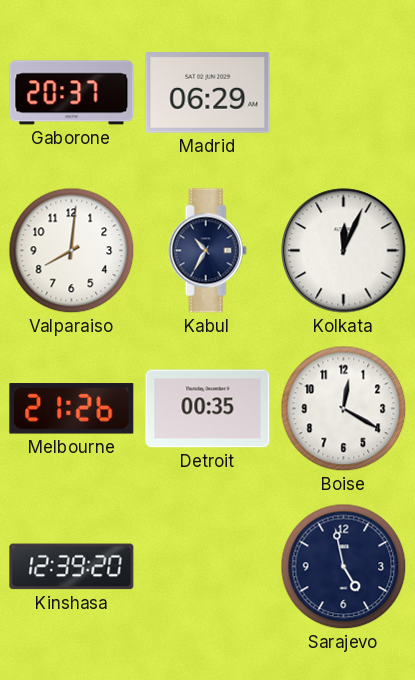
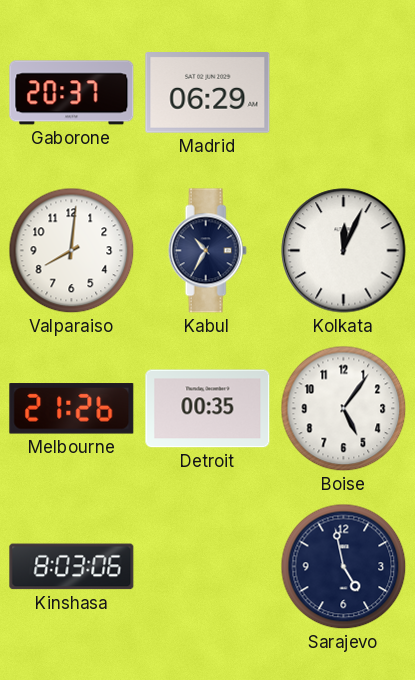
Boise: 12:20 -> 5:06 (344, 409)
Kinshasa: 12:39 -> 8:03 (72, 567)
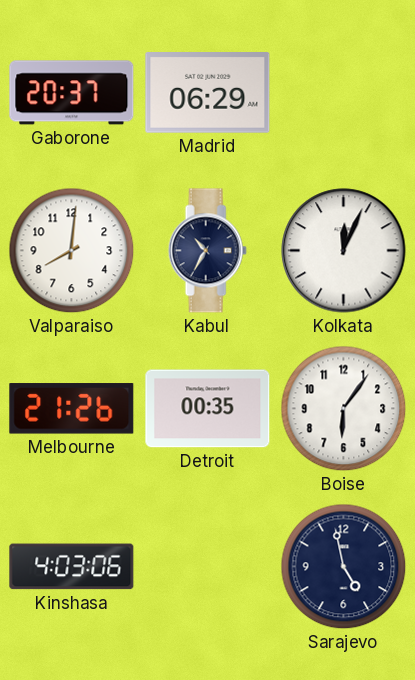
Boise: 5:06 -> 6:06 (344, 409)
Kinshasa: 8:03 -> 4:03 (72, 567)
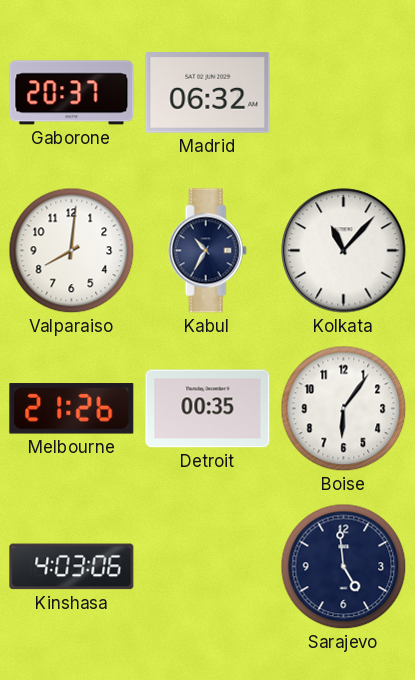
Madrid: 06:29 -> 06:32 (208, 93)
Kolkata: 12:04 -> 11:07 (344, 251)
Sarajevo: 4:58 -> 4:59 (344, 567)
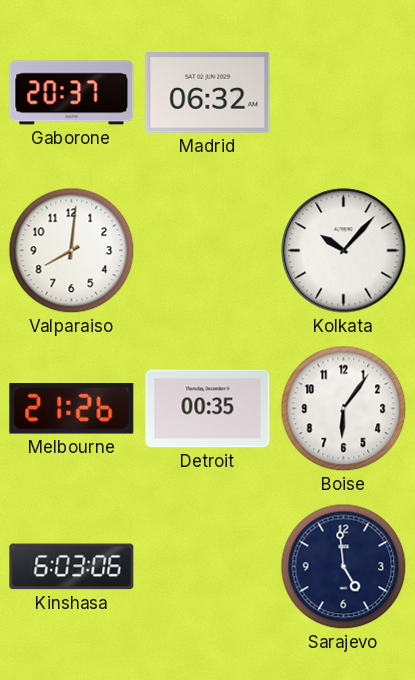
Kabul: 10:35 -> none (207, 251)
Kolkata: 11:07 -> 10:07 (344, 251)
Kinshasa: 4:03 -> 6:03 (72, 567)
